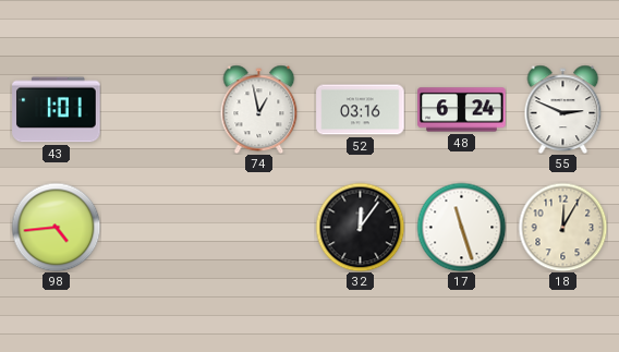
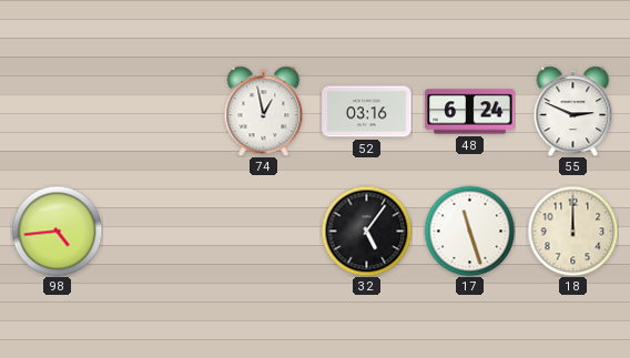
43: 1:01 -> none (57, 110)
32: 12:06 -> 5:06 (366, 231)
18: 12:05 -> 12:00 (572, 231)
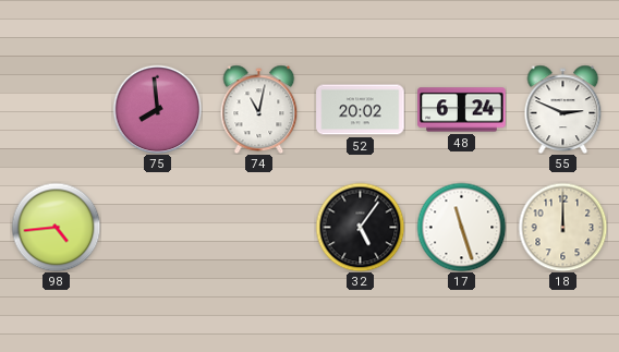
75: none -> 7:59 (157, 109)
74: 12:58 -> 11:02 (259, 109)
52: 03:16 -> 20:02 (361, 110)
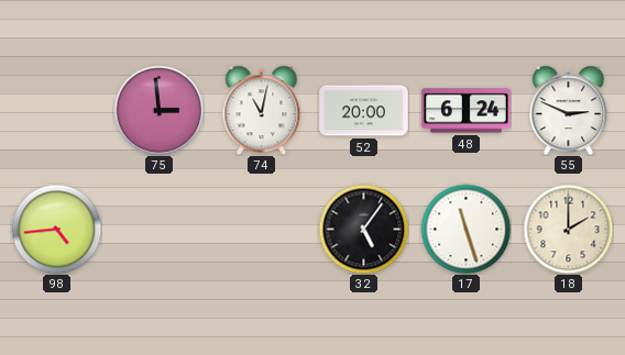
75: 7:59 -> 2:59 (158, 110)
52: 20:02 -> 20:00 (364, 111)
18: 12:00 -> 2:00 (568, 229)
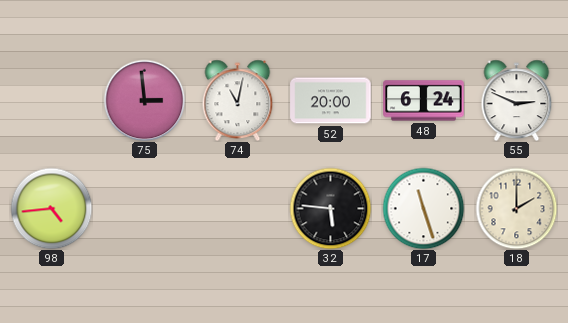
32: 5:06 -> 5:46 (330, 208)
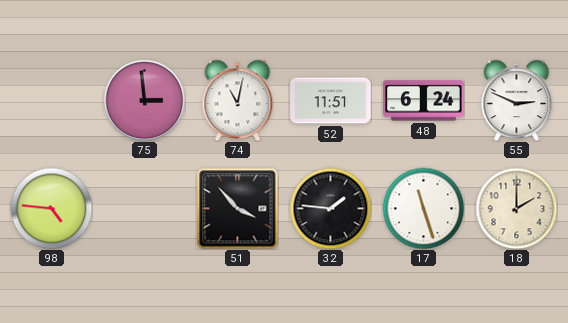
52: 20:00 -> 11:51 (331, 101)
98: 4:44 -> 4:46 (51, 208)
51: none -> 3:53 (237, 208)
32: 5:46 -> 1:46 (330, 208)
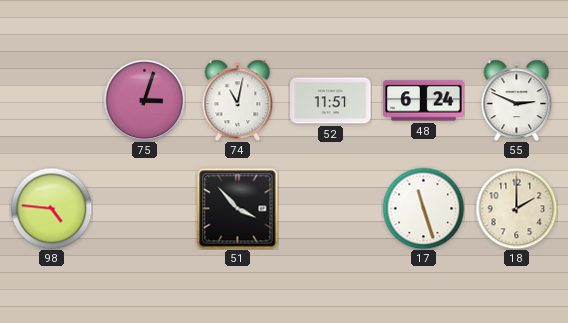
75: 2:59 -> 3:03 (144, 100)
32: 1:46 -> none (330, 208)
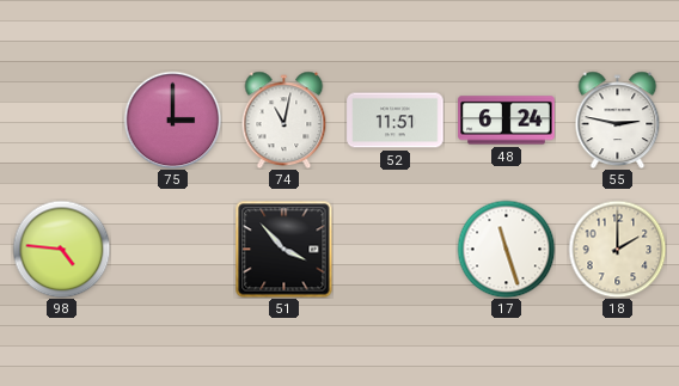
75: 3:03 -> 3:00 (172, 120)
55: 2:49 -> 2:47 (618, 120)
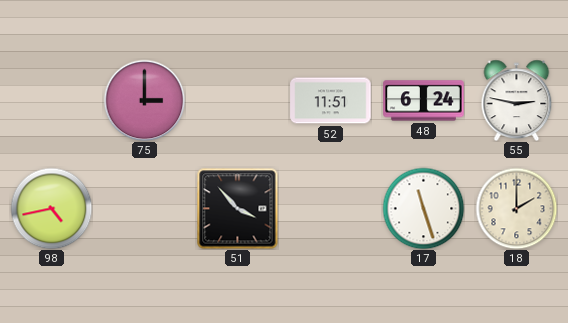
74: 11:02 -> none (285, 120)
98: 4:46 -> 4:43 (51, 208)
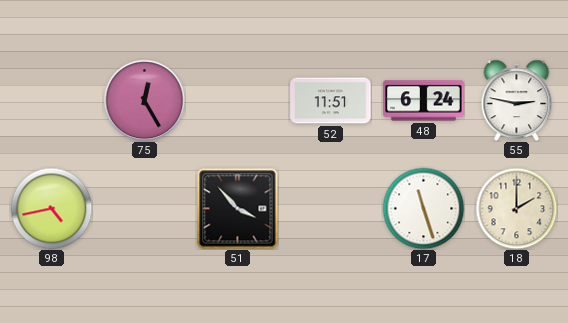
75: 3:00 -> 12:25 (144, 100)
